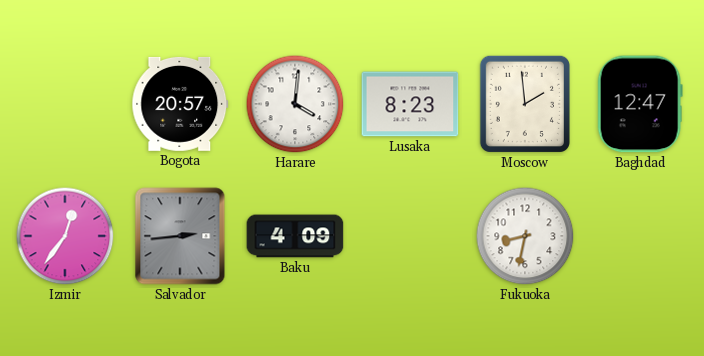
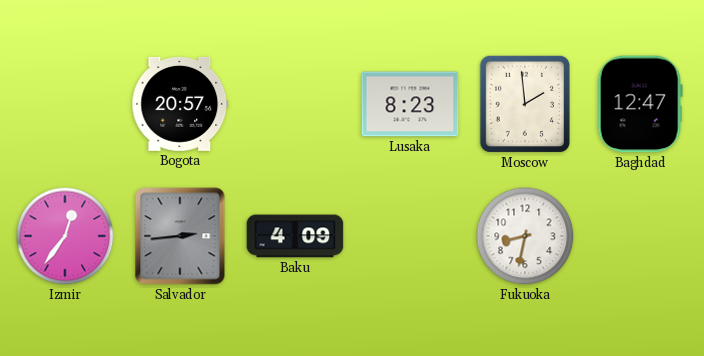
Harare: 4:01 -> none (295, 104)
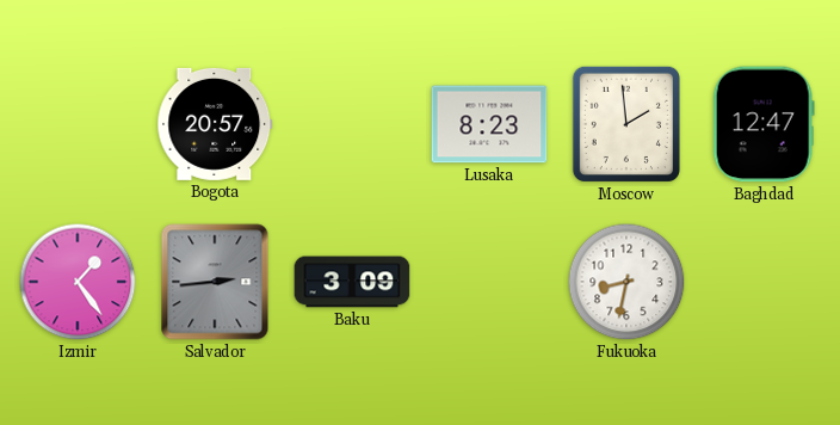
Izmir: 12:36 -> 1:24 (78, 282)
Baku: 4:09 -> 3:09 (352, 282)
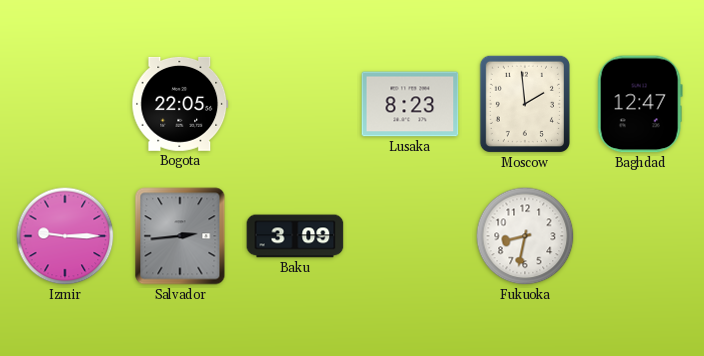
Bogota: 20:57 -> 22:05 (180, 104)
Izmir: 1:24 -> 9:15 (65, 236)
